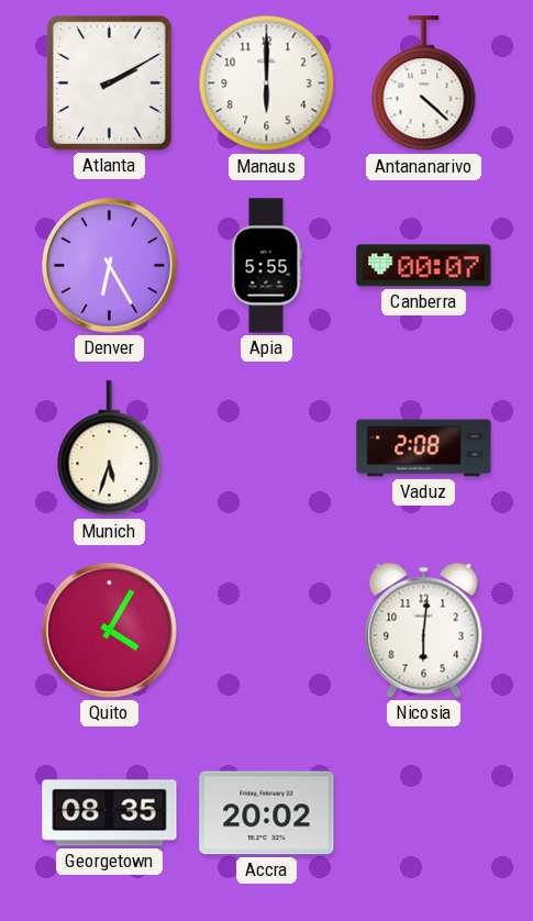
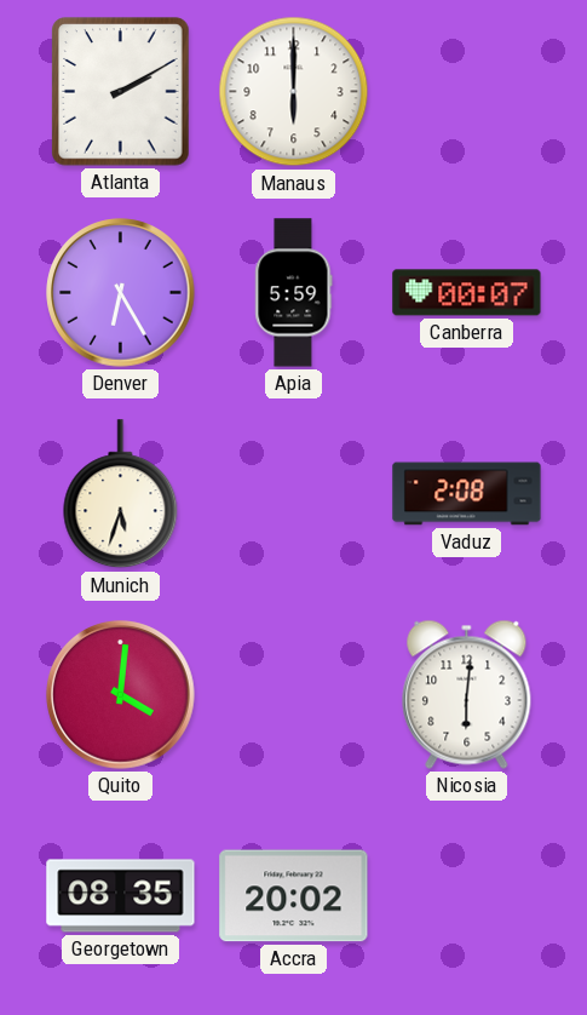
Antananarivo: 4:22 -> none (424, 84)
Apia: 5:55 -> 5:59 (294, 293)
Quito: 4:05 -> 4:01 (121, 695)
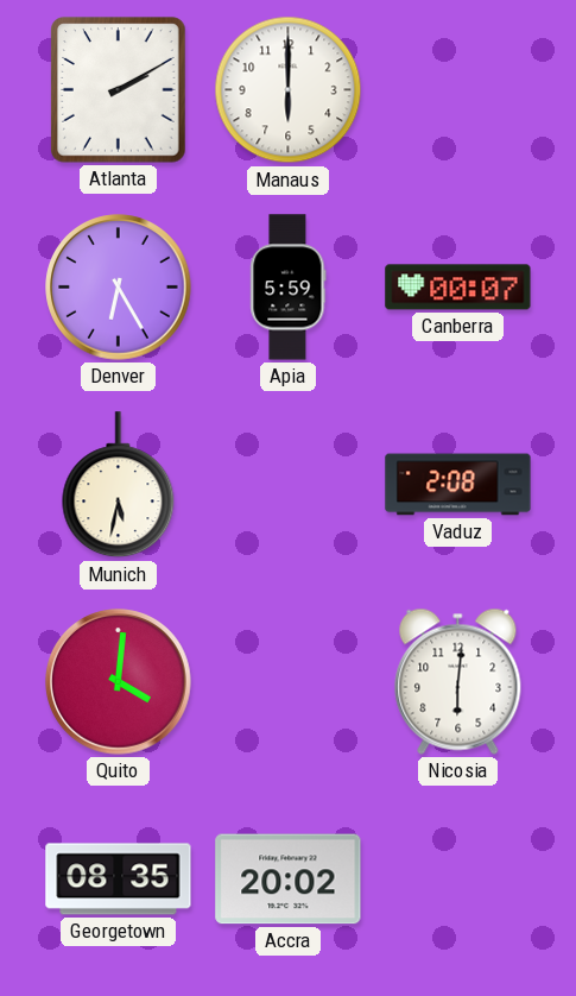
Munich: 5:33 -> 5:32 (119, 485)
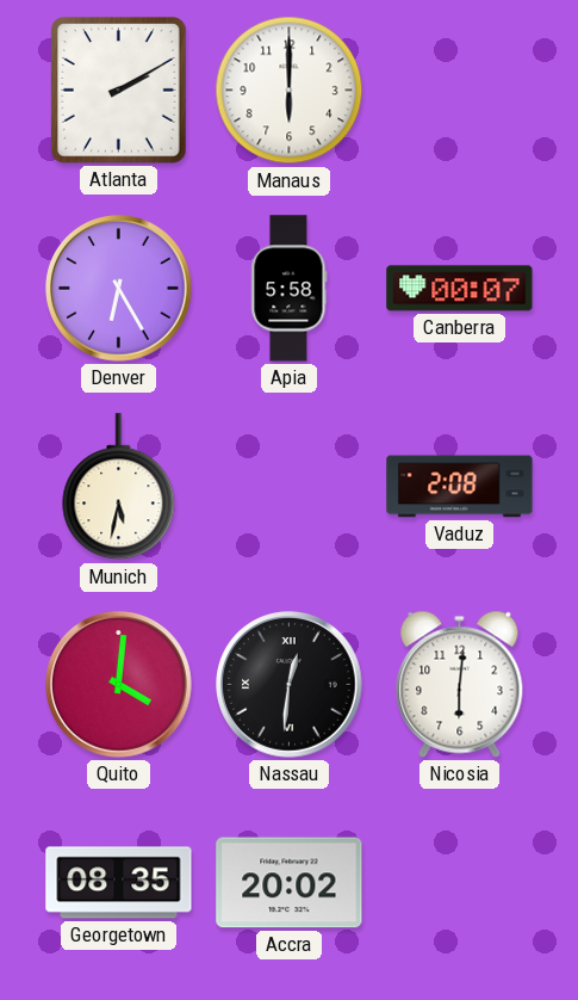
Apia: 5:59 -> 5:58 (290, 289)
Nassau: none -> 12:31 (290, 685)
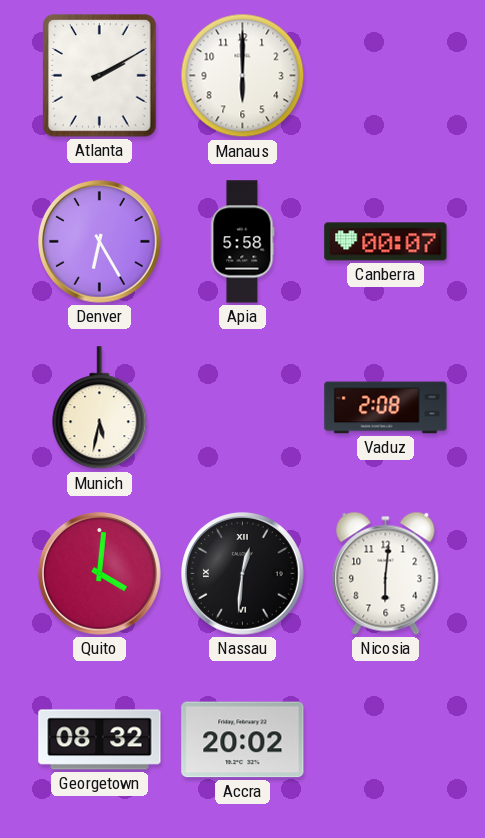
Georgetown: 08:35 -> 08:32 (100, 740)
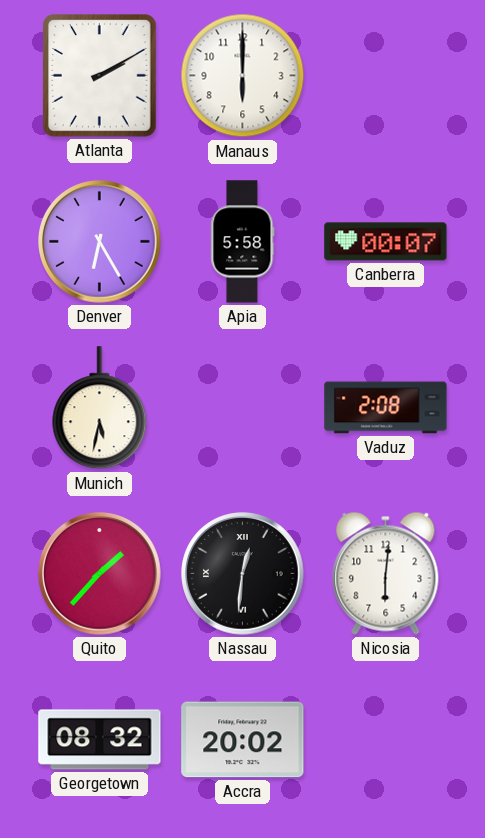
Quito: 4:01 -> 1:37 (100, 574)
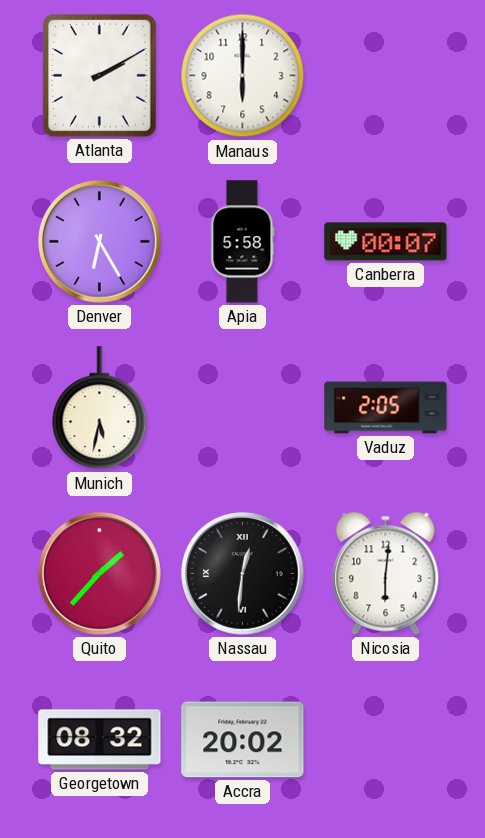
Vaduz: 2:08 -> 2:05 (386, 408)
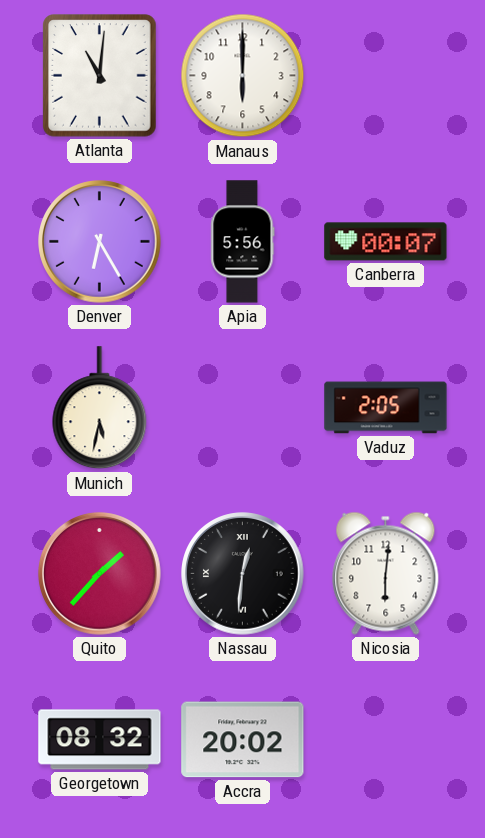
Atlanta: 2:10 -> 11:01 (100, 76)
Apia: 5:58 -> 5:56 (243, 242)
